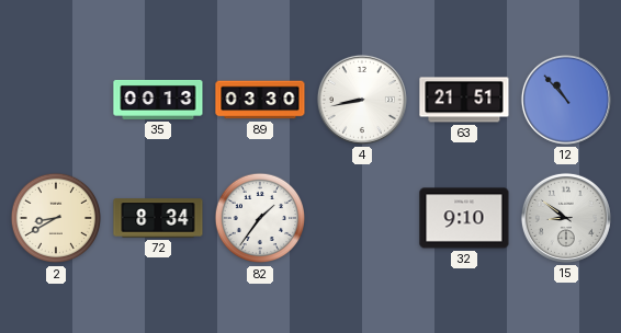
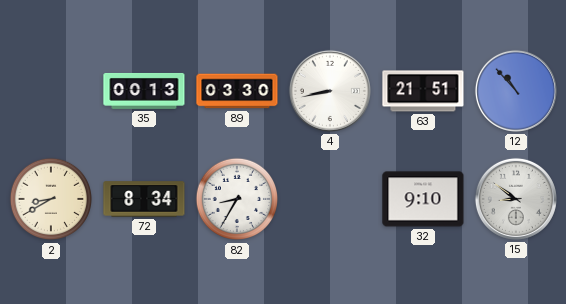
82: 1:36 -> 8:35 (237, 199)
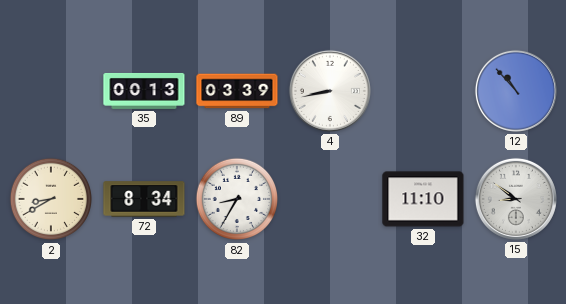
89: 03:30 -> 03:39 (237, 91)
63: 21:51 -> none (423, 91)
32: 9:10 -> 11:10 (423, 199)
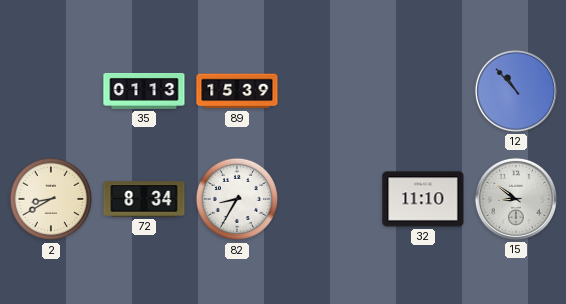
35: 00:13 -> 01:13 (144, 91)
89: 03:39 -> 15:39 (237, 91)
4: 8:43 -> none (330, 91)
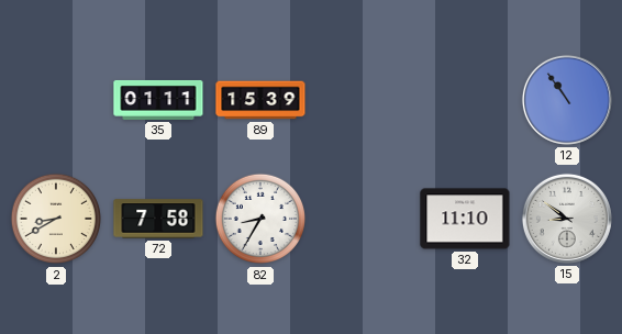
35: 01:13 -> 01:11 (158, 100)
12: 10:53 -> 10:54 (567, 100)
72: 8:34 -> 7:58 (158, 219)
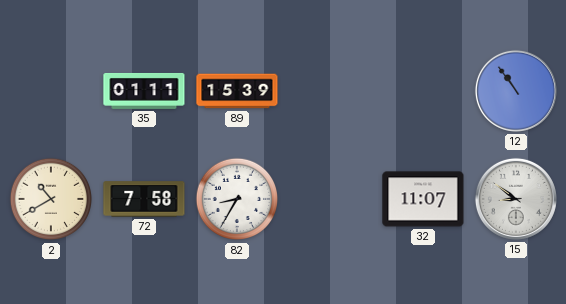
2: 8:40 -> 10:40 (51, 199)
32: 11:10 -> 11:07 (423, 199)
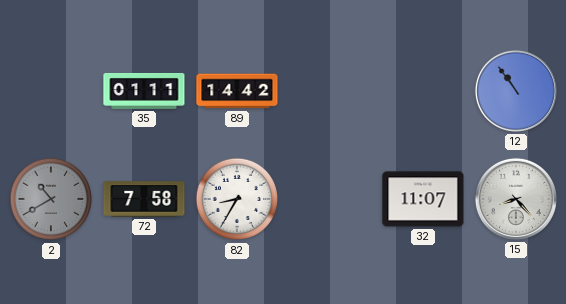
89: 15:39 -> 14:42 (237, 91)
2 dial: cream -> grey (51, 199)
15: 8:51 -> 8:23 (516, 199)
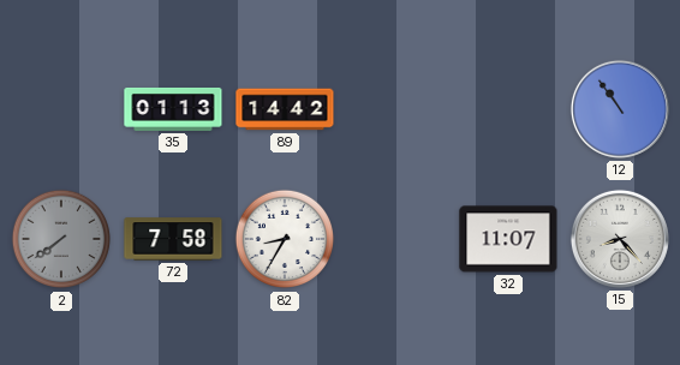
35: 01:11 -> 01:13 (173, 109)
2: 10:40 -> 7:39 (61, 239)
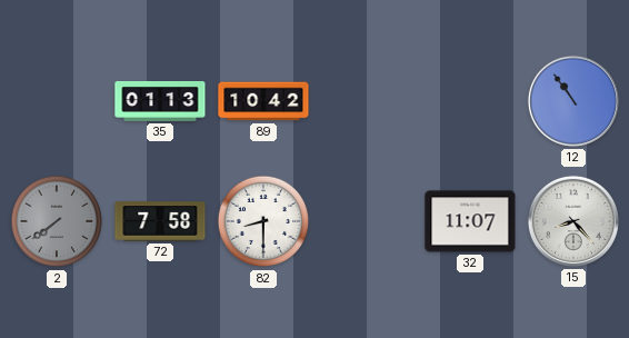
89: 14:42 -> 10:42 (263, 101)
82: 8:35 -> 8:30 (263, 221)
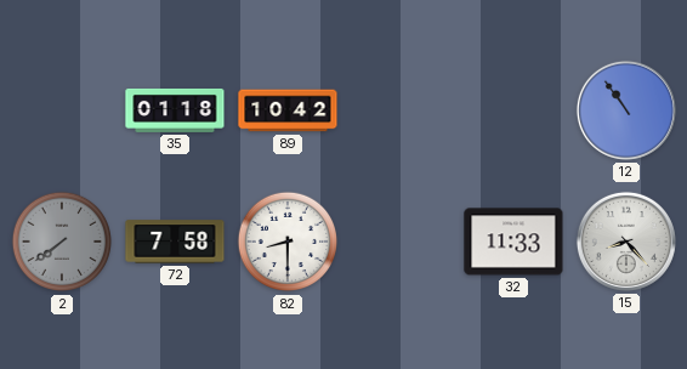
35: 01:13 -> 01:18 (175, 110)
32: 11:07 -> 11:33 (513, 242)
